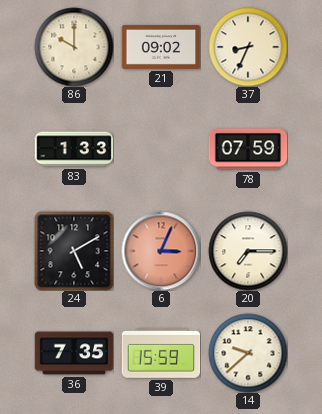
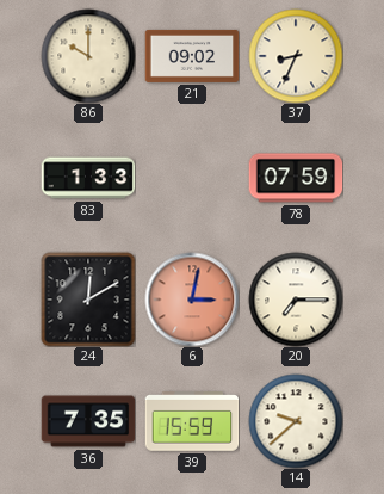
24: 5:10 -> 12:10 (88, 300)
6: 3:04 -> 3:02 (192, 300)
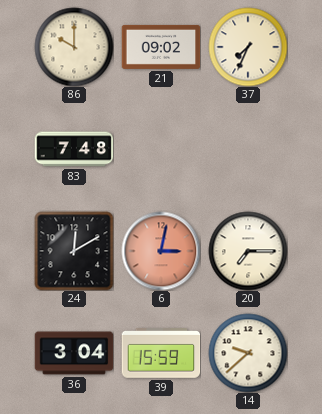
37: 8:34 -> 7:34 (248, 47)
83: 1:33 -> 7:48 (74, 149)
78: 07:59 -> none (296, 178)
36: 7:35 -> 3:04 (74, 353)
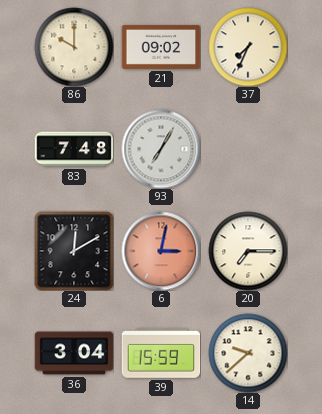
93: none -> 7:05 (161, 149)
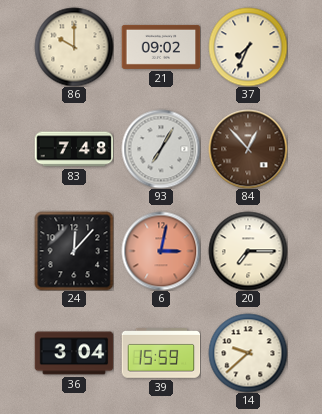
84: none -> 12:53 (248, 149)
24: 12:10 -> 12:07 (74, 251)
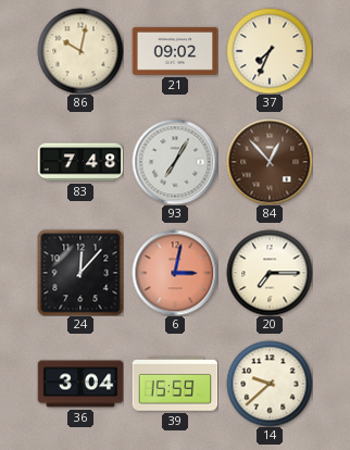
86: 10:00 -> 10:02 (80, 51)
